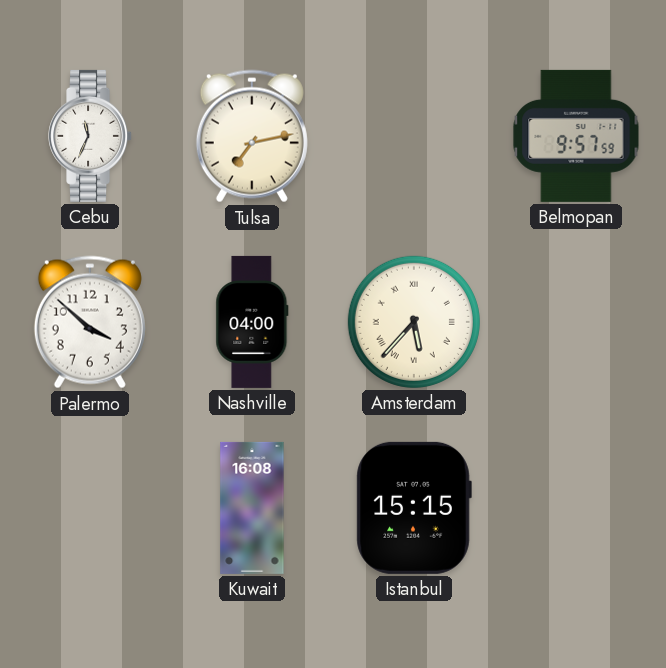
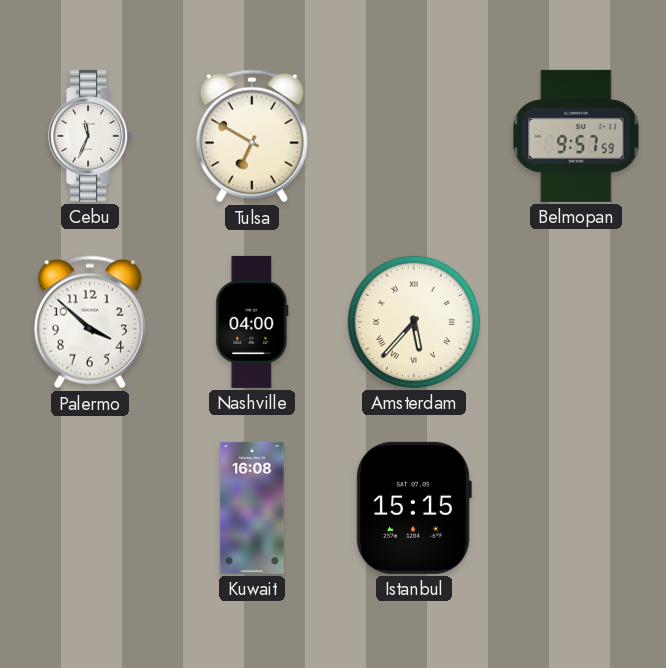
Tulsa: 7:13 -> 6:50 (252, 136)
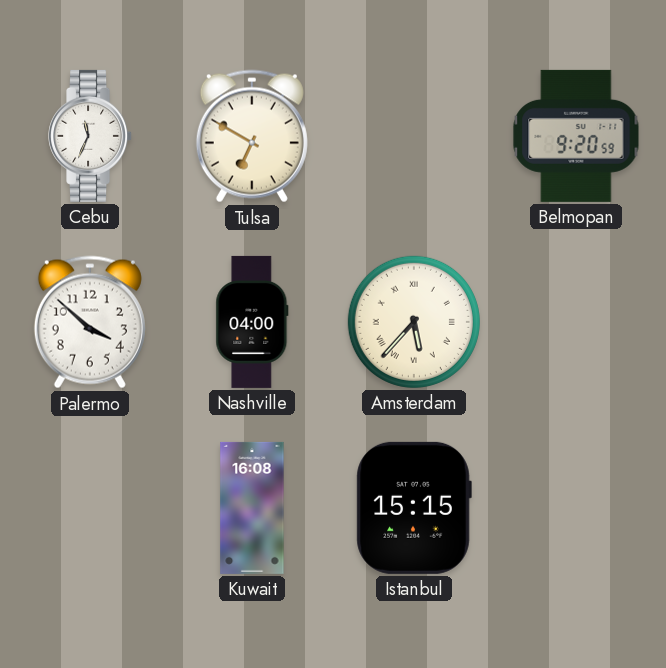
Belmopan: 9:57 -> 9:20 (576, 136)
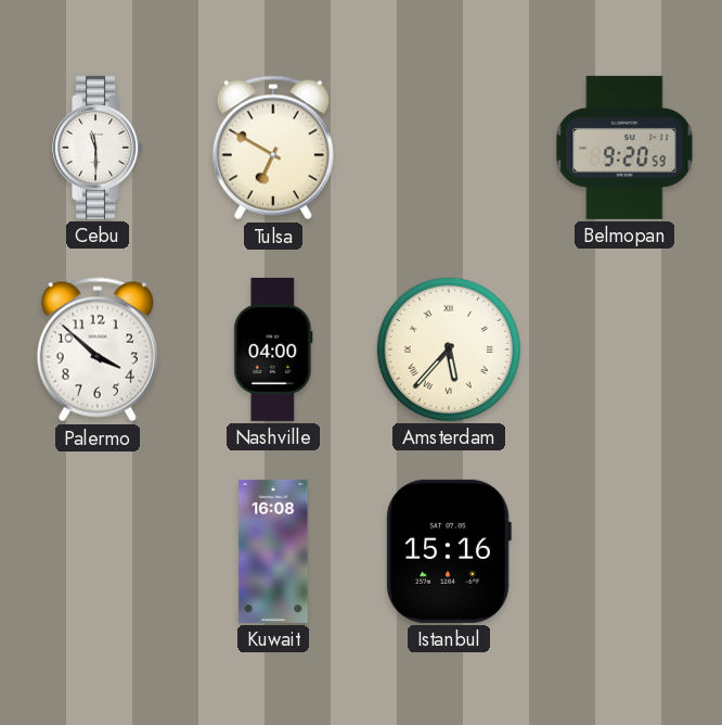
Cebu: 11:34 -> 11:30 (99, 148)
Istanbul: 15:15 -> 15:16 (449, 551)
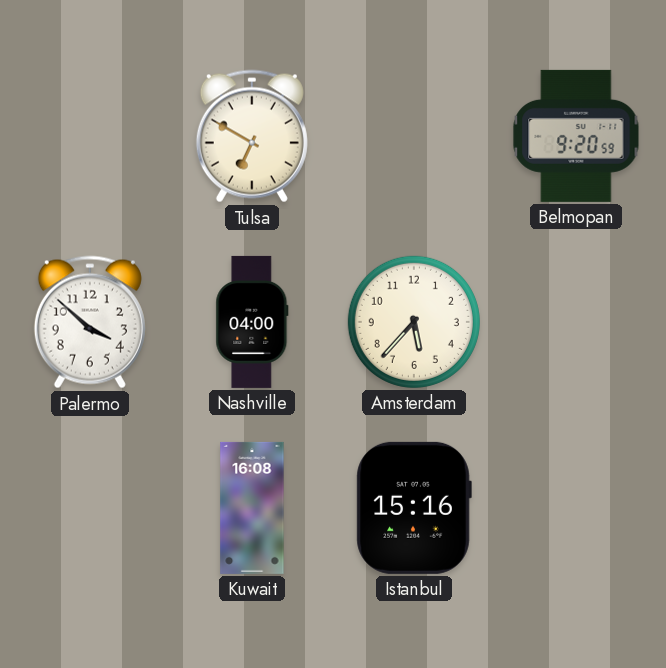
Cebu: 11:30 -> none (99, 148)
Amsterdam numerals: Roman -> Arabic (414, 322)
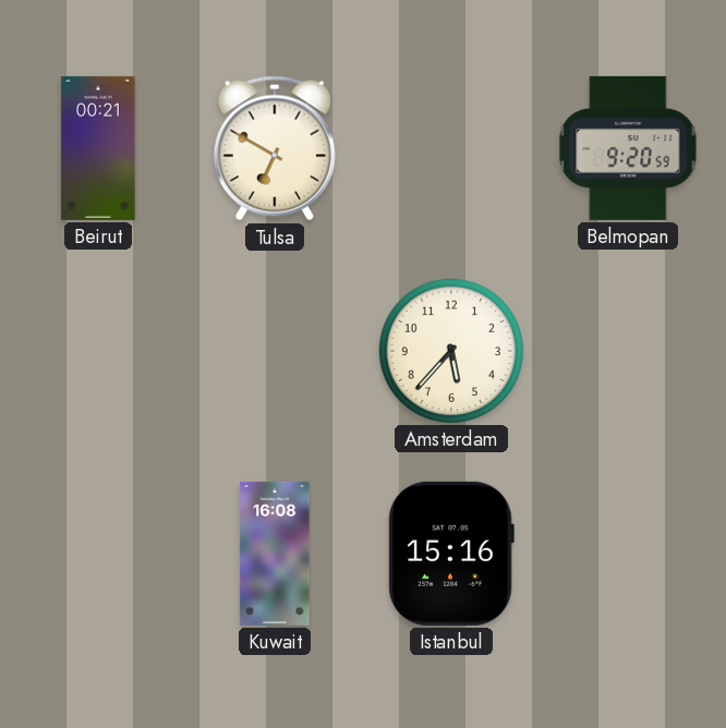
Beirut: none -> 00:21 (98, 148)
Palermo: 3:52 -> none (90, 322)
Nashville: 04:00 -> none (252, 322)
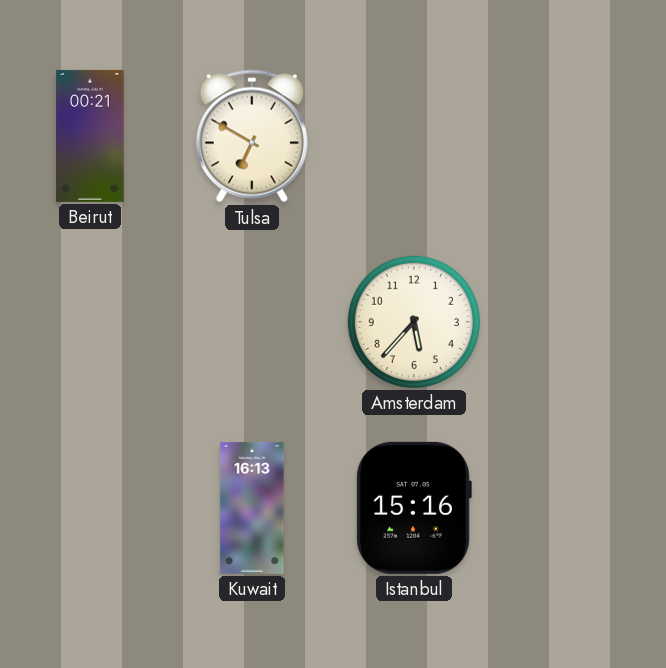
Belmopan: 9:20 -> none (628, 148)
Kuwait: 16:08 -> 16:13 (252, 508)
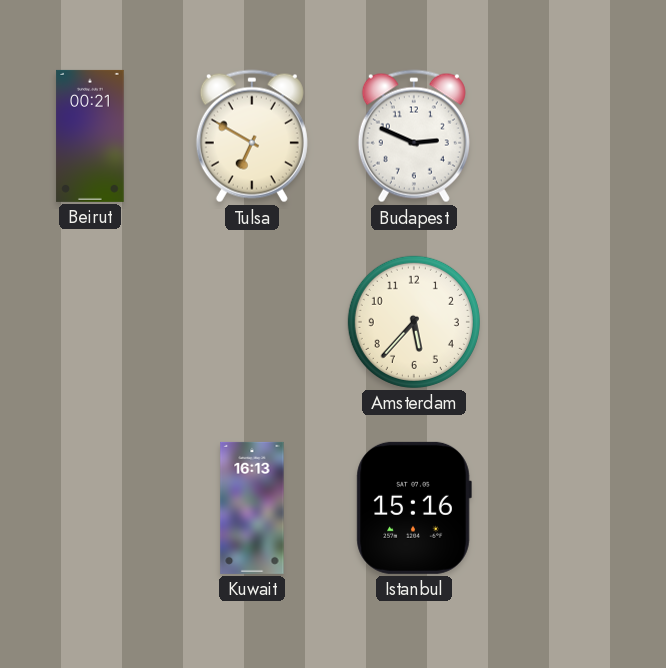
Budapest: none -> 2:49 (414, 136)
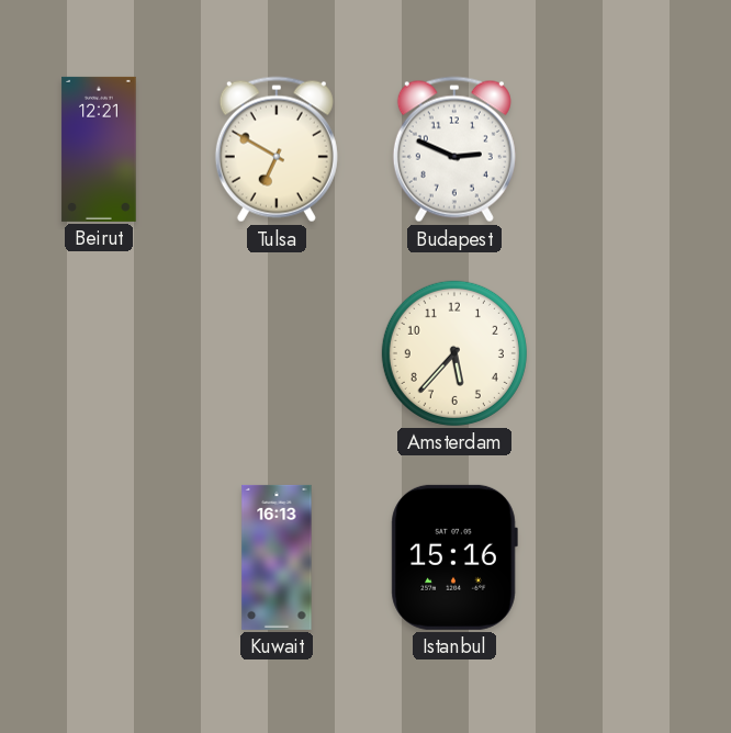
Beirut: 00:21 -> 12:21 (99, 149)
